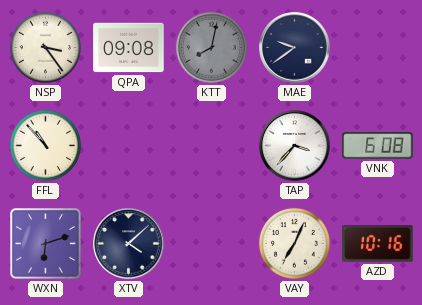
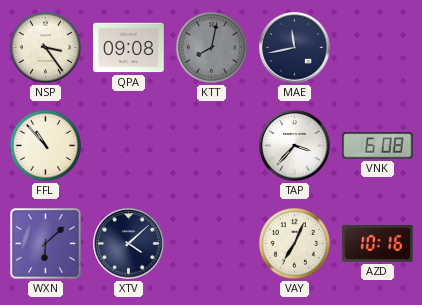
MAE: 9:39 -> 11:43 (295, 48)
WXN: 6:12 -> 6:08 (46, 244)
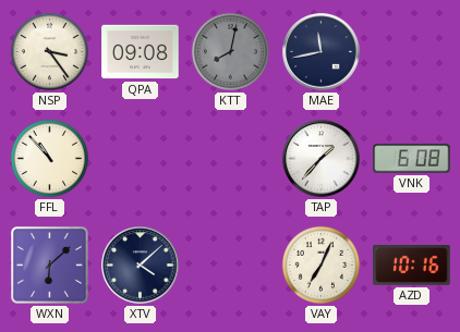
TAP: 3:37 -> 1:37 (322, 159)
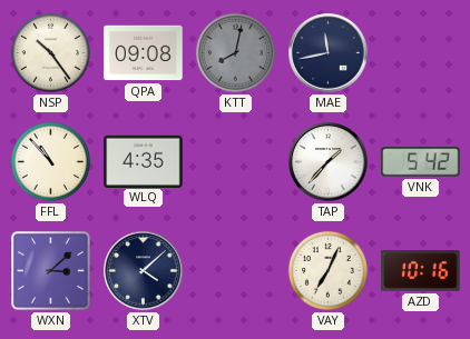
NSP: 3:24 -> 10:24 (50, 52)
WLQ: none -> 4:35 (144, 161)
VNK: 6:08 -> 5:42 (421, 162)
WXN: 6:08 -> 3:08 (51, 271)
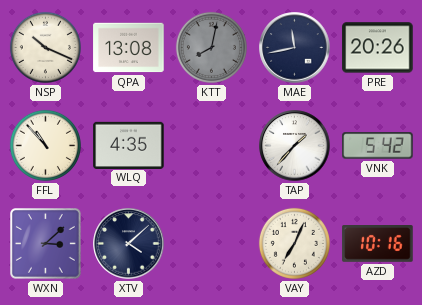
NSP: 10:24 -> 10:19 (45, 47)
QPA: 09:08 -> 13:08 (129, 48)
PRE: none -> 20:26 (378, 48)
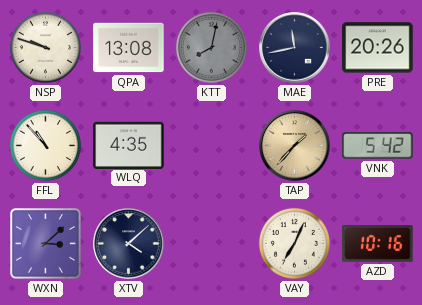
NSP: 10:19 -> 9:48 (45, 47)
TAP dial: white -> champagne (295, 146)
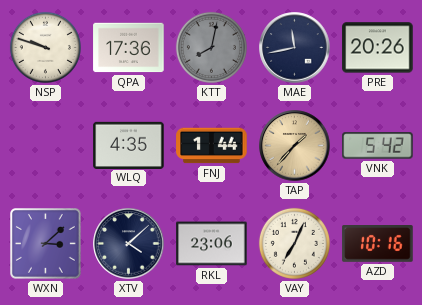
QPA: 13:08 -> 17:36 (129, 48)
FFL: 10:53 -> none (45, 145)
FNJ: none -> 1:44 (212, 146)
RKL: none -> 23:06 (212, 244)
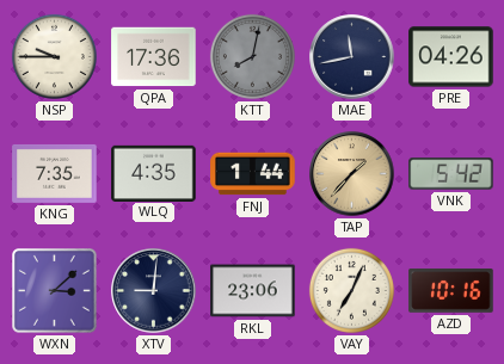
NSP: 9:48 -> 9:45 (54, 56)
PRE: 20:26 -> 04:26 (451, 57)
KNG: none -> 7:35 (55, 173)
XTV: 4:08 -> 9:01 (154, 291)
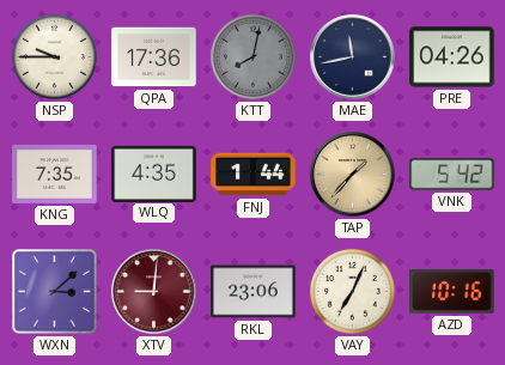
XTV dial: navy -> burgundy (154, 292)
